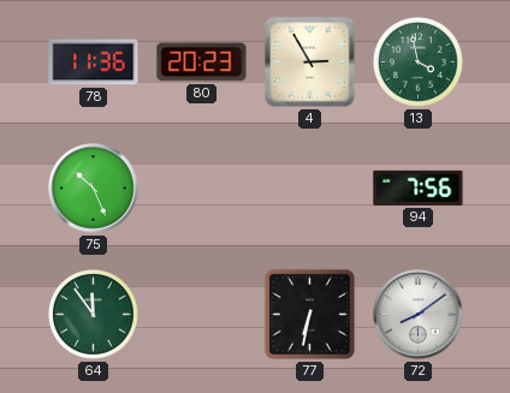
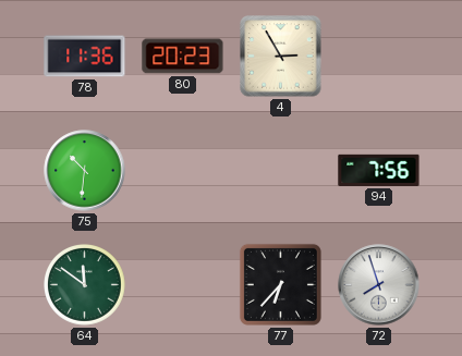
13: 3:58 -> none (419, 62)
75: 10:26 -> 10:31 (85, 171)
64: 11:54 -> 11:51 (85, 285)
77: 6:32 -> 6:37 (280, 284)
72: 8:09 -> 7:57 (379, 285)
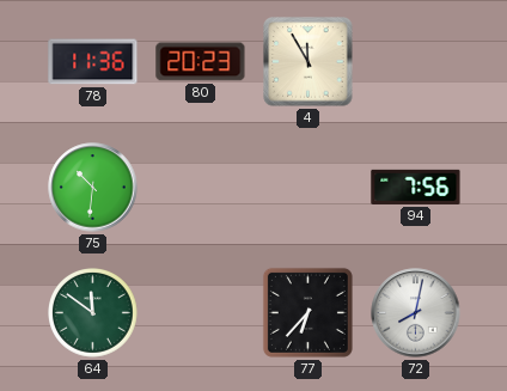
4: 2:55 -> 11:55 (309, 62)
72: 7:57 -> 8:02 (416, 313)
